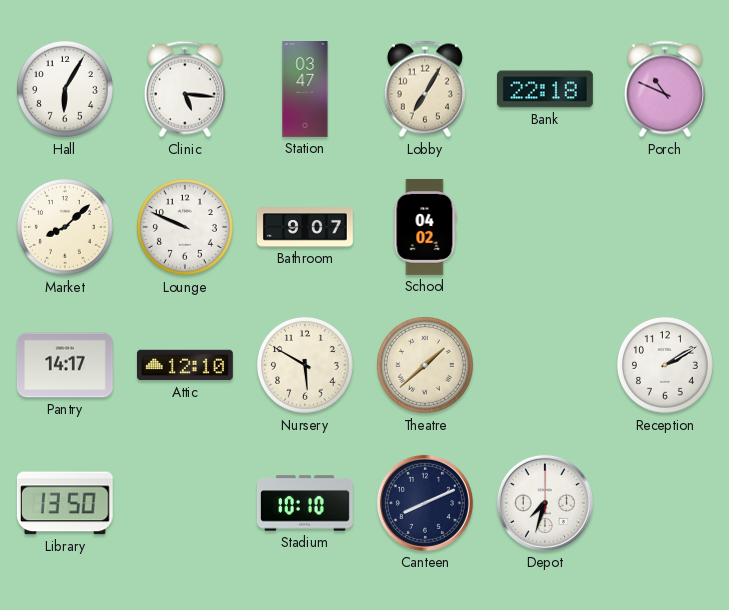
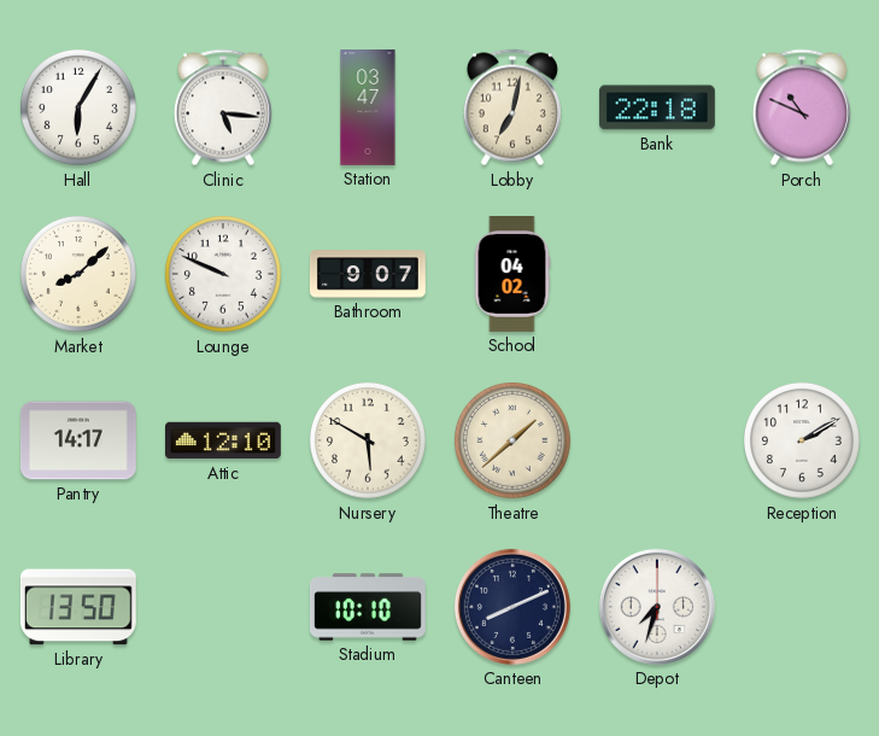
Lobby: 7:05 -> 7:02 (512, 107)
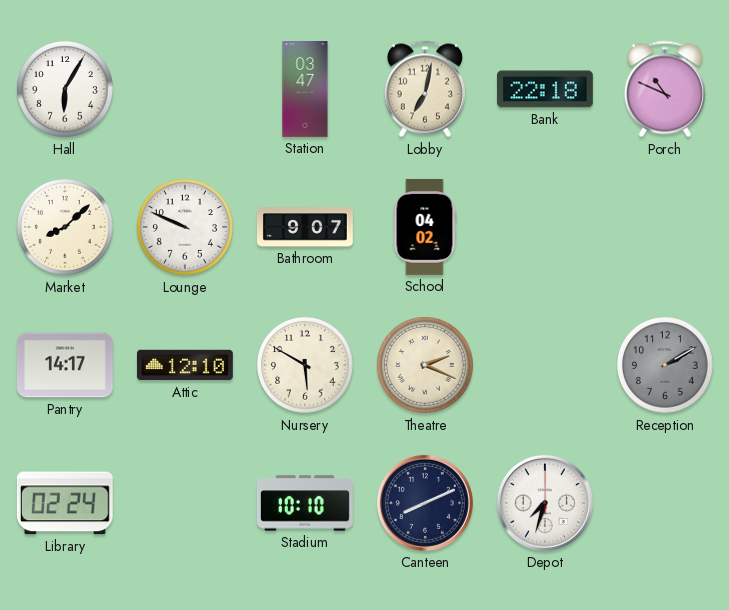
Clinic: 5:16 -> none (223, 107)
Theatre: 1:38 -> 2:19 (426, 366)
Reception dial: white -> grey (666, 366)
Library: 13:50 -> 02:24 (65, 503)
